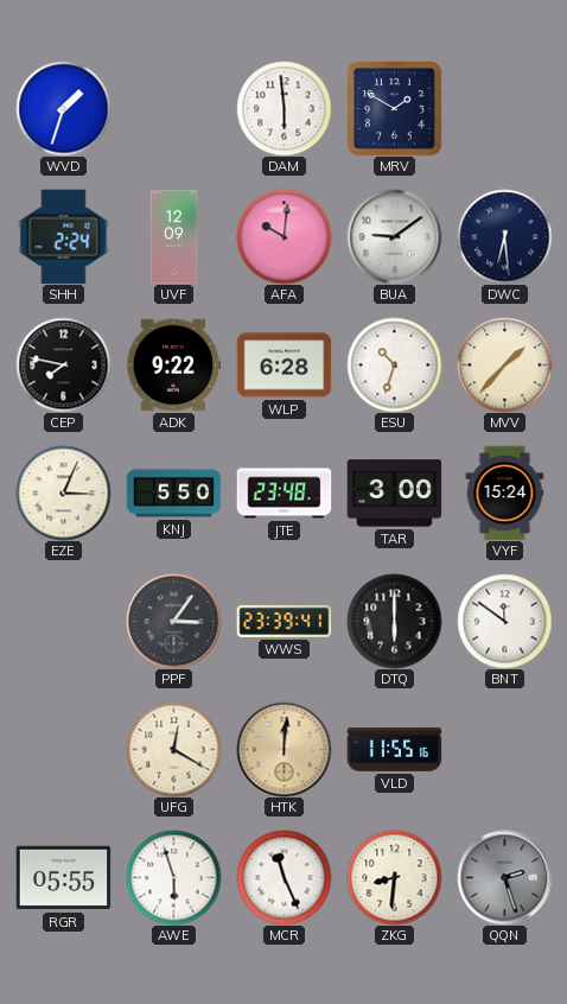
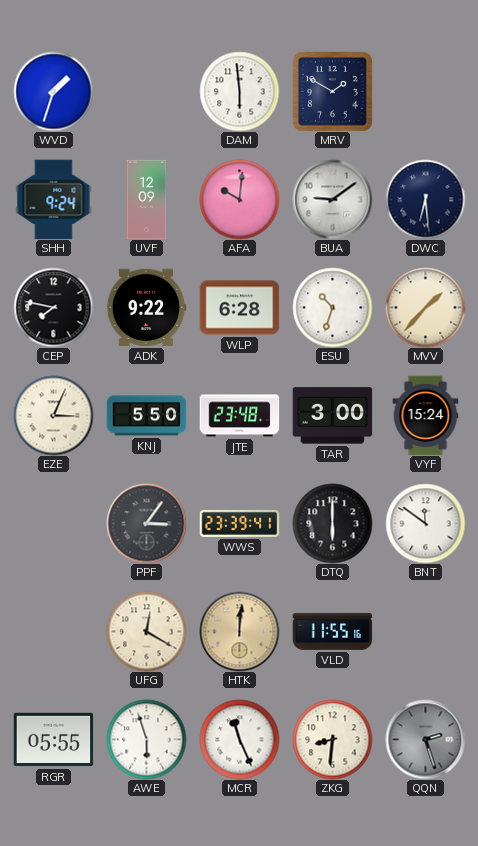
SHH: 2:24 -> 9:24 (54, 199)
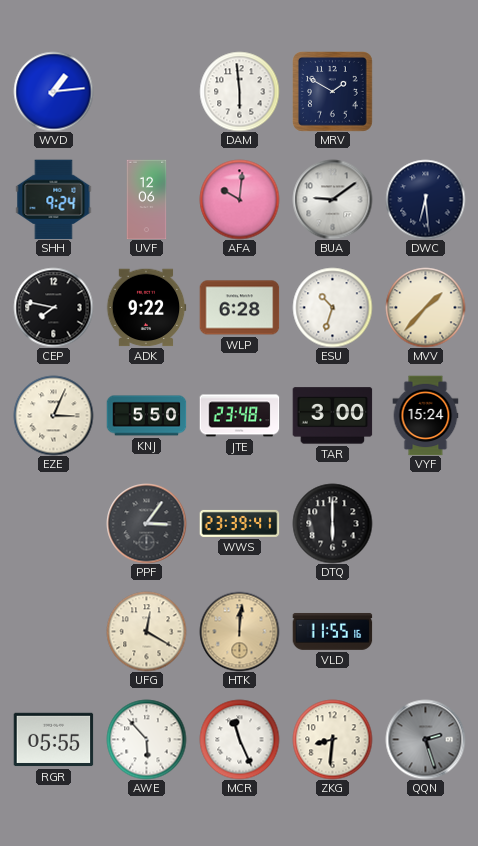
WVD: 1:33 -> 1:14 (53, 91)
UVF: 12:09 -> 12:06 (147, 199)
BNT: 11:51 -> none (425, 523)
AWE: 5:57 -> 5:53 (146, 739)
